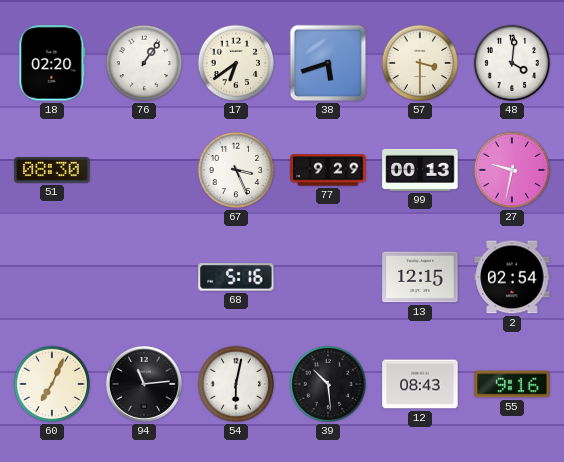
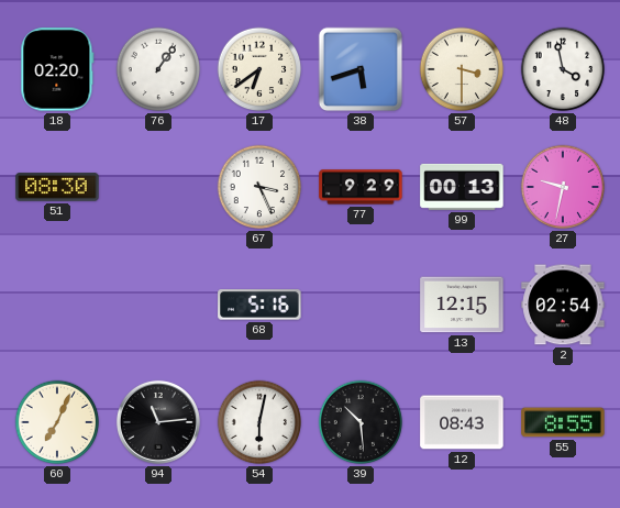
48: 4:01 -> 3:58 (563, 69)
55: 9:16 -> 8:55 (563, 422)
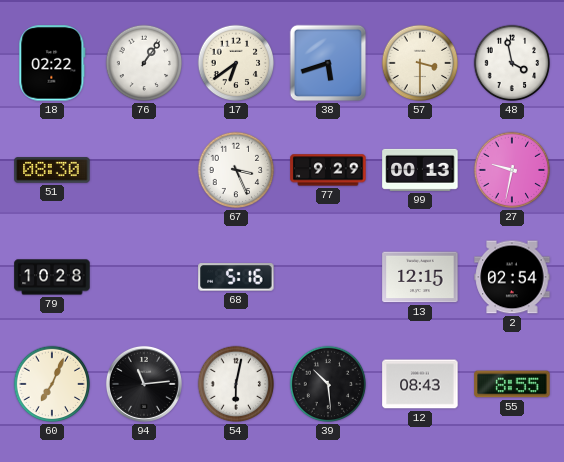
18: 02:20 -> 02:22 (52, 63)
79: none -> 10:28 (52, 277)
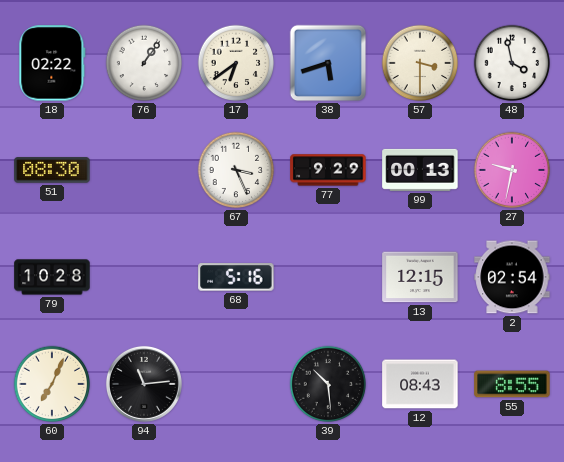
54: 6:02 -> none (236, 384)
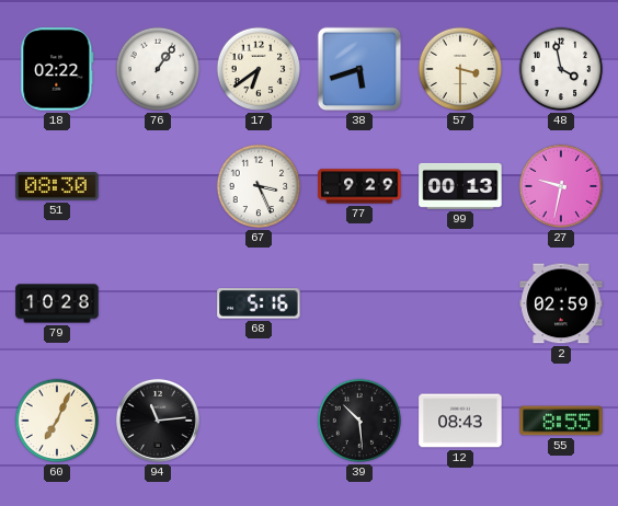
13: 12:15 -> none (420, 277)
2: 02:54 -> 02:59 (561, 303)
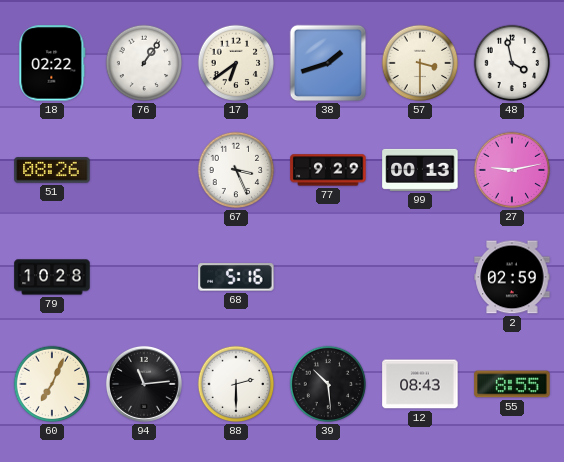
38: 5:42 -> 1:42 (328, 63)
51: 08:30 -> 08:26 (52, 170)
27: 9:32 -> 9:13 (512, 170)
88: none -> 2:30 (236, 384)
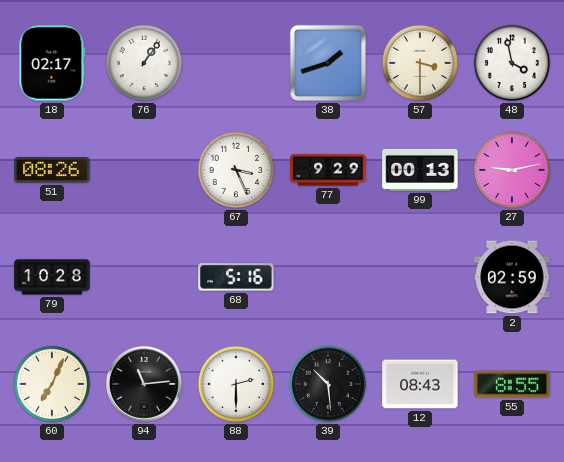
18: 02:22 -> 02:17 (52, 63)
17: 6:39 -> none (236, 63)
